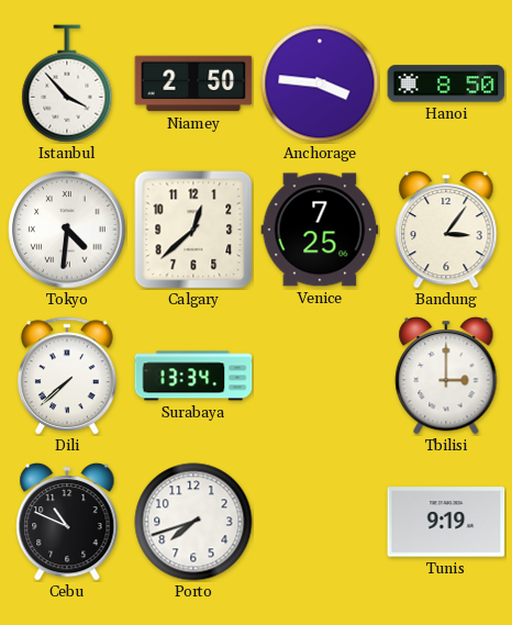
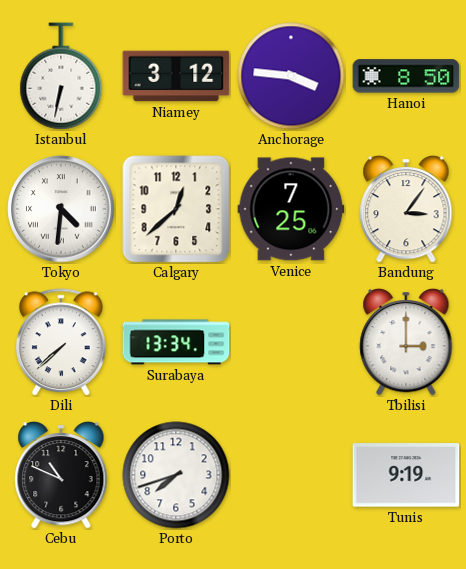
Istanbul: 3:53 -> 6:32 (61, 76)
Niamey: 2:50 -> 3:12 (176, 76)
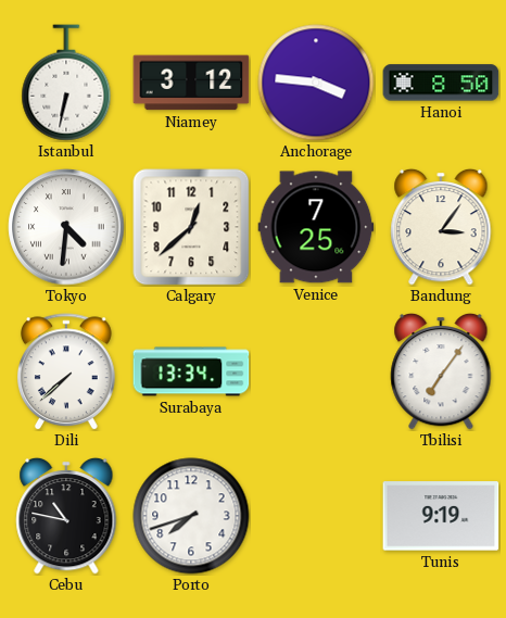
Tbilisi: 3:00 -> 7:06 (441, 371)
Cebu: 10:49 -> 10:47 (66, 516)
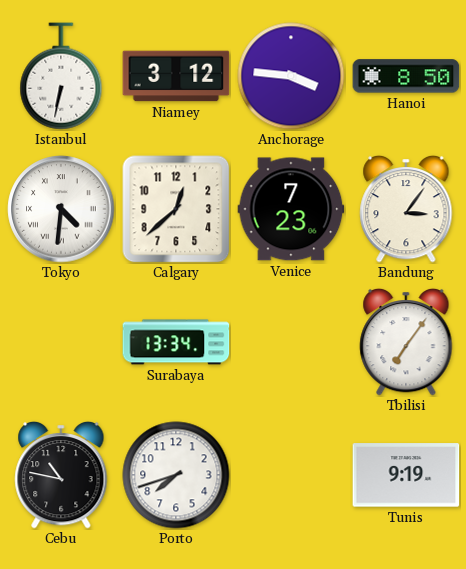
Venice: 7:25 -> 7:23 (291, 209)
Dili: 7:38 -> none (67, 371)
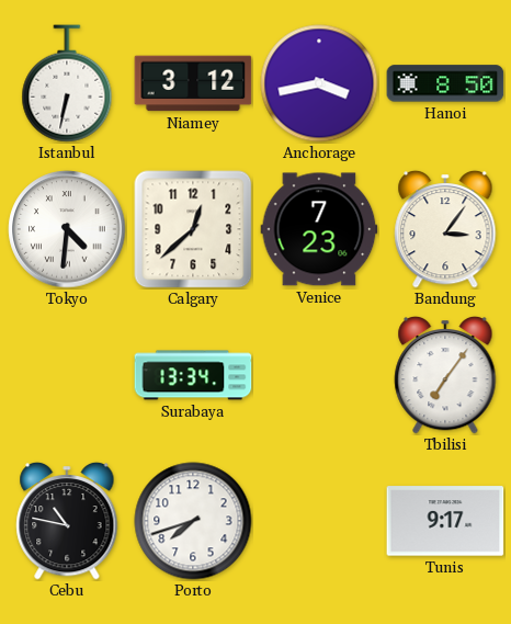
Anchorage: 3:46 -> 3:43 (319, 83)
Tunis: 9:19 -> 9:17 (445, 521)
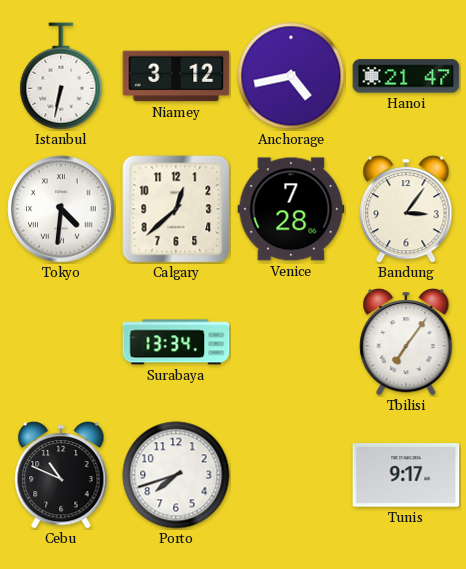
Anchorage: 3:43 -> 4:43 (291, 76)
Hanoi: 8:50 -> 21:47 (406, 76)
Venice: 7:23 -> 7:28 (291, 209)
Cebu: 10:47 -> 10:49 (61, 475)
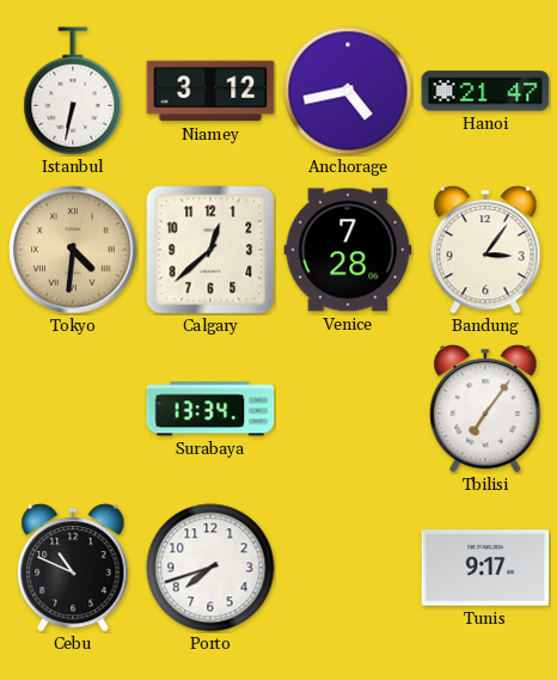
Tokyo dial: white -> champagne (73, 250)
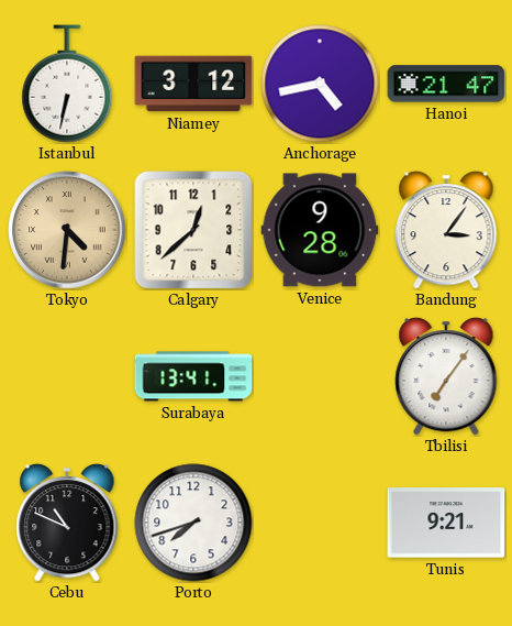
Venice: 7:28 -> 9:28 (320, 230)
Surabaya: 13:34 -> 13:41 (193, 376)
Tunis: 9:17 -> 9:21 (446, 523)
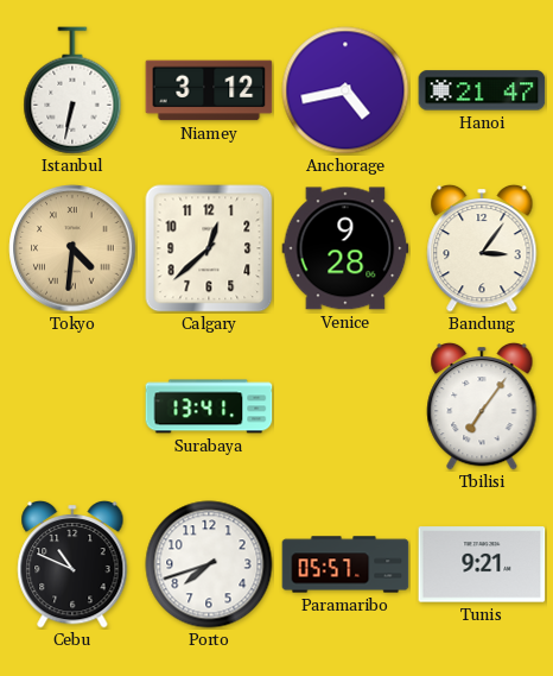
Paramaribo: none -> 05:57 (345, 564)
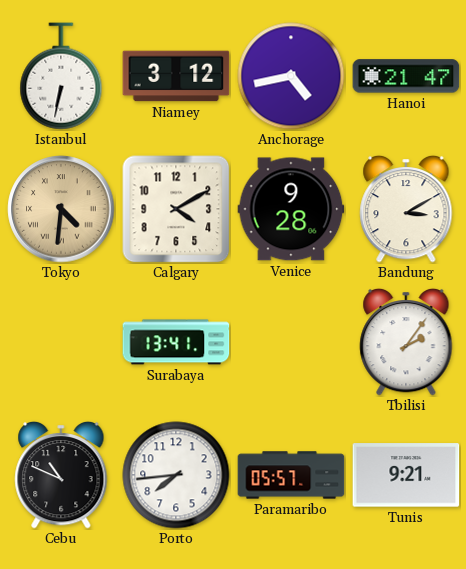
Calgary: 12:38 -> 4:10 (176, 209)
Bandung: 3:06 -> 3:10 (406, 209)
Tbilisi: 7:06 -> 2:06 (406, 342)
Porto: 7:42 -> 7:44 (176, 475)
